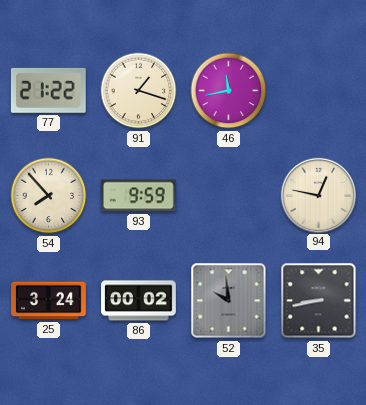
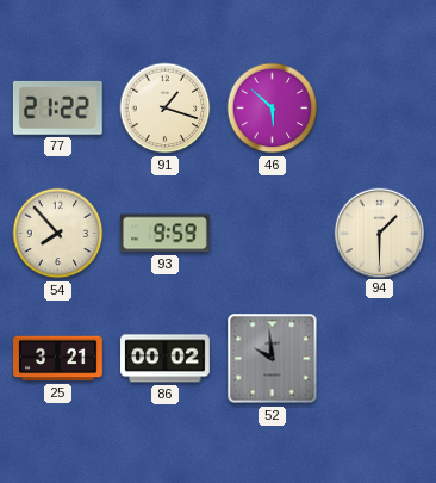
46: 11:43 -> 5:52 (273, 109)
94: 12:47 -> 1:30 (379, 233)
25: 3:24 -> 3:21 (58, 359)
35: 8:43 -> none (319, 301)
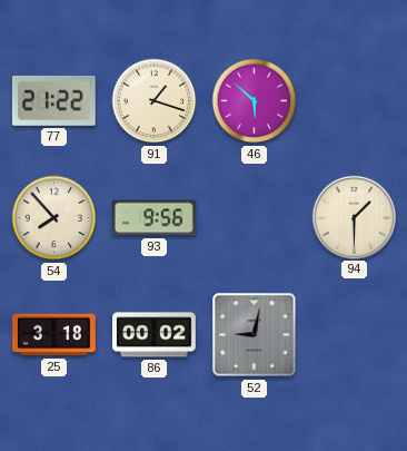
93: 9:59 -> 9:56 (153, 218)
25: 3:21 -> 3:18 (54, 335)
52: 9:59 -> 9:02 (255, 335)
